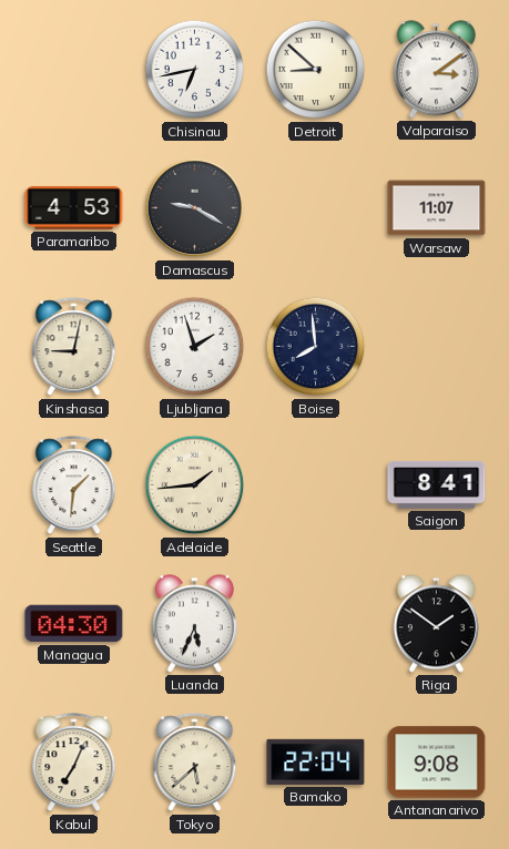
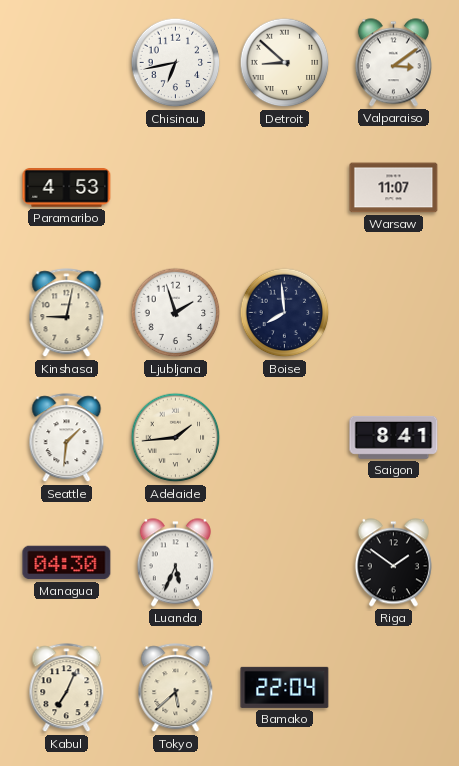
Damascus: 9:20 -> none (195, 208)
Antananarivo: 9:08 -> none (437, 763)
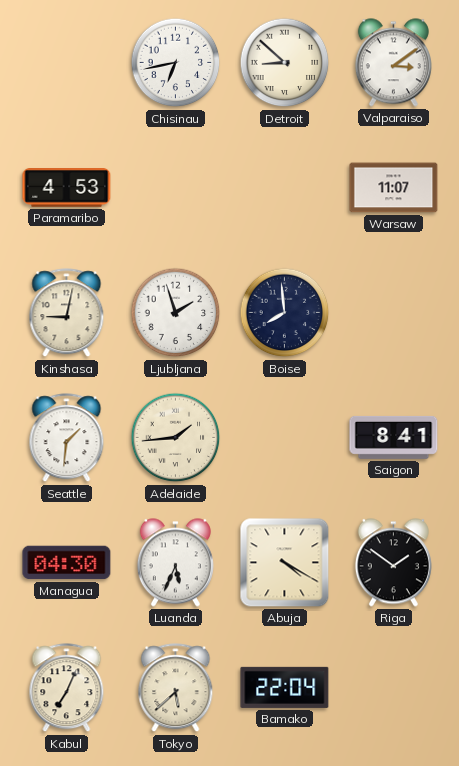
Abuja: none -> 4:20 (285, 563)
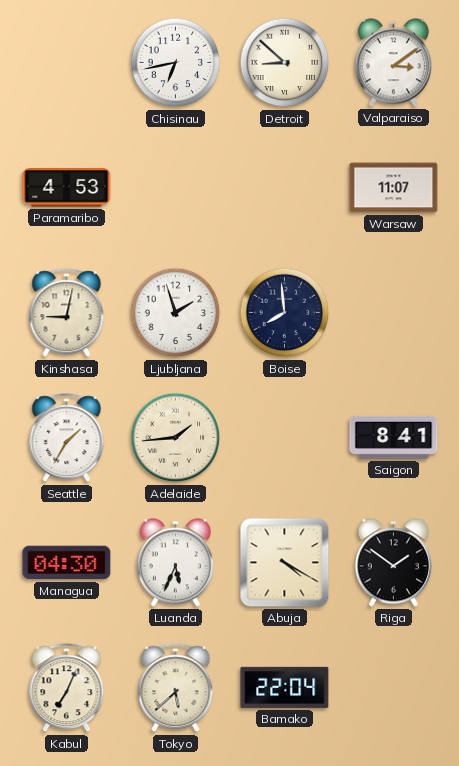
Seattle: 1:31 -> 1:35 (67, 438)
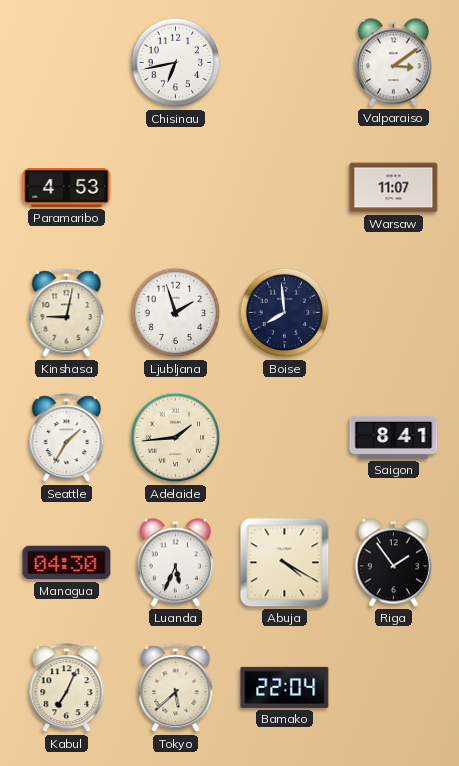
Detroit: 8:52 -> none (285, 63)
Riga: 1:51 -> 1:54 (393, 563)
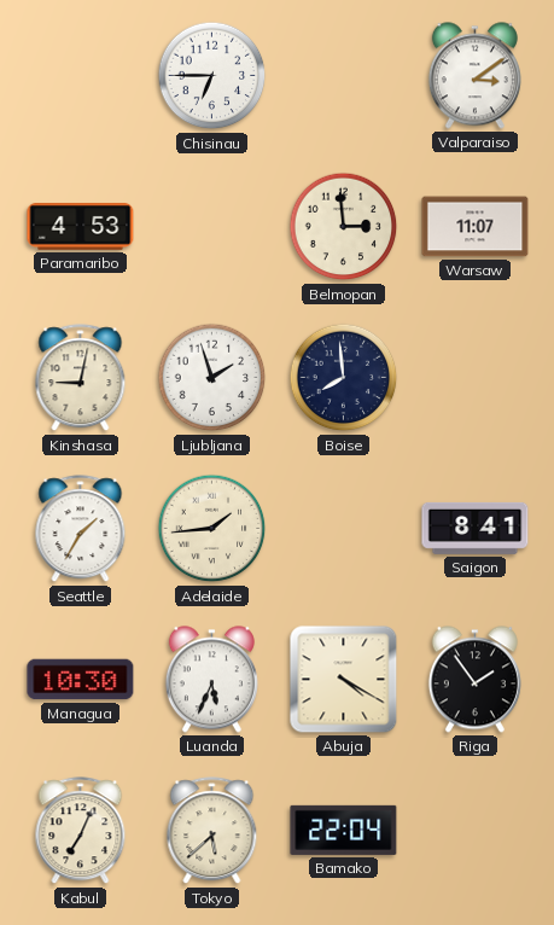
Chisinau: 6:43 -> 6:45 (212, 76)
Belmopan: none -> 2:59 (344, 227)
Managua: 04:30 -> 10:30 (81, 680)
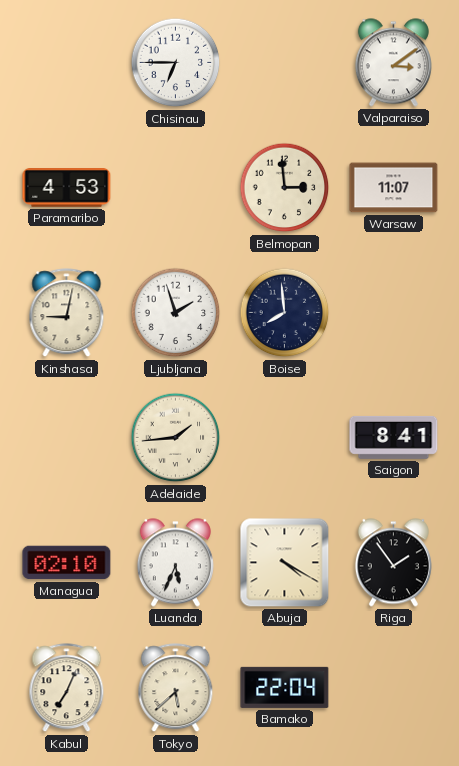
Seattle: 1:35 -> none (81, 529)
Managua: 10:30 -> 02:10 (67, 563)
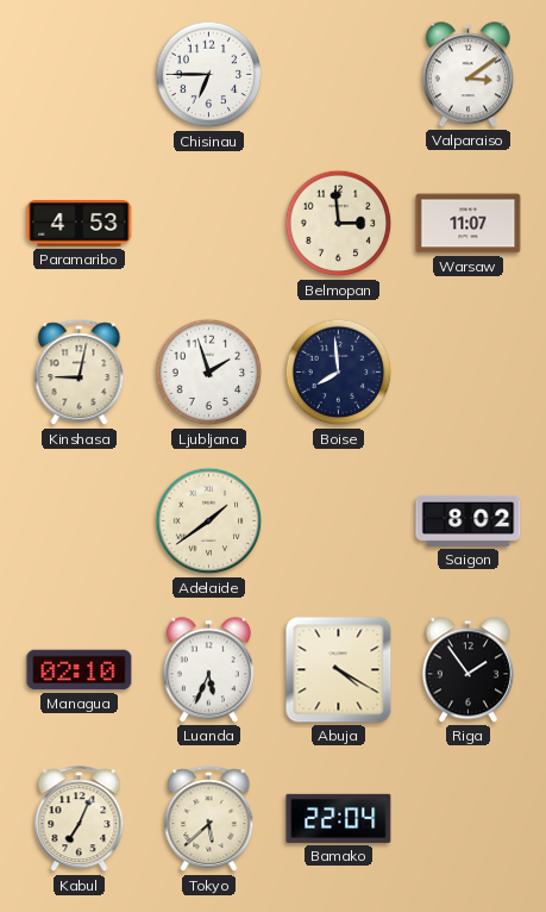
Adelaide: 1:44 -> 1:39 (209, 521)
Saigon: 8:41 -> 8:02 (469, 520)
